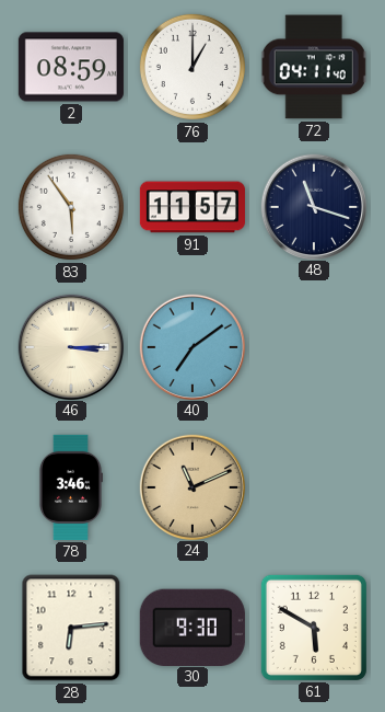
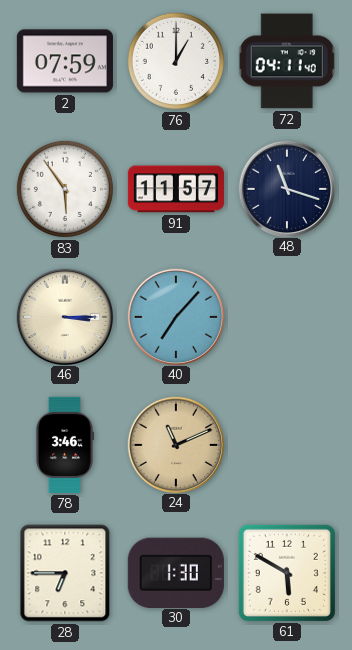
2: 08:59 -> 07:59 (65, 61)
40: 7:09 -> 7:07 (175, 316)
28: 6:14 -> 6:45 (65, 573)
30: 9:30 -> 1:30 (176, 572)
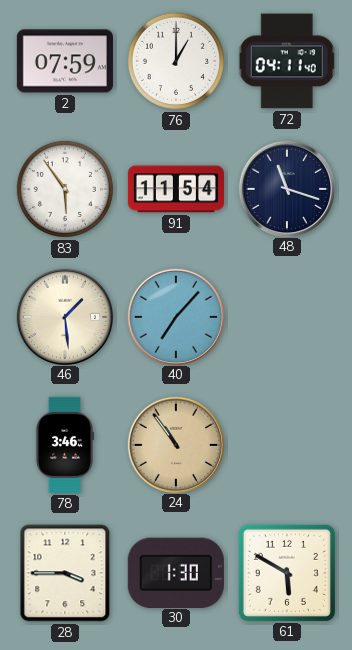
91: 11:57 -> 11:54 (176, 189)
46: 3:15 -> 1:29 (64, 316)
24: 11:11 -> 10:54 (175, 444)
28: 6:45 -> 3:45 (65, 573)
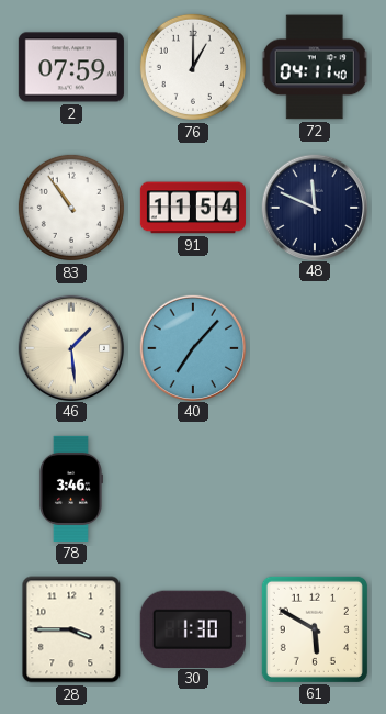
83: 5:54 -> 10:54 (71, 208)
48: 11:18 -> 11:49 (314, 207)
24: 10:54 -> none (175, 444)
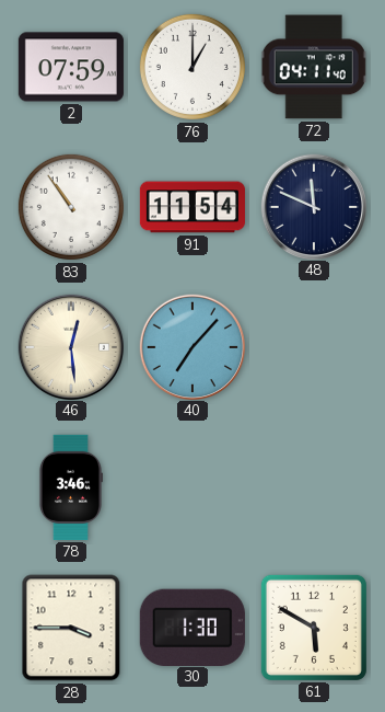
46: 1:29 -> 12:29 (70, 346)
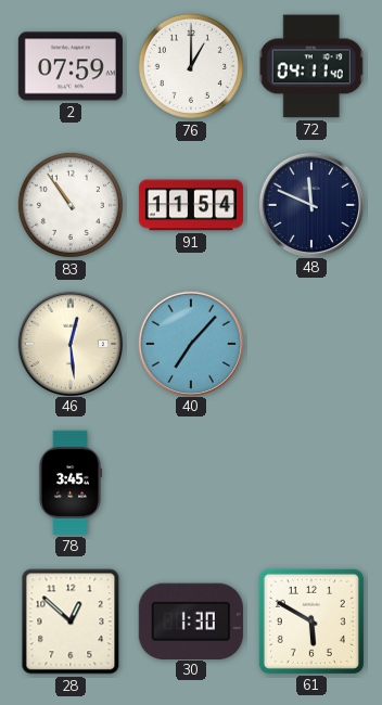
78: 3:46 -> 3:45 (69, 483)
28: 3:45 -> 12:52 (71, 621)
